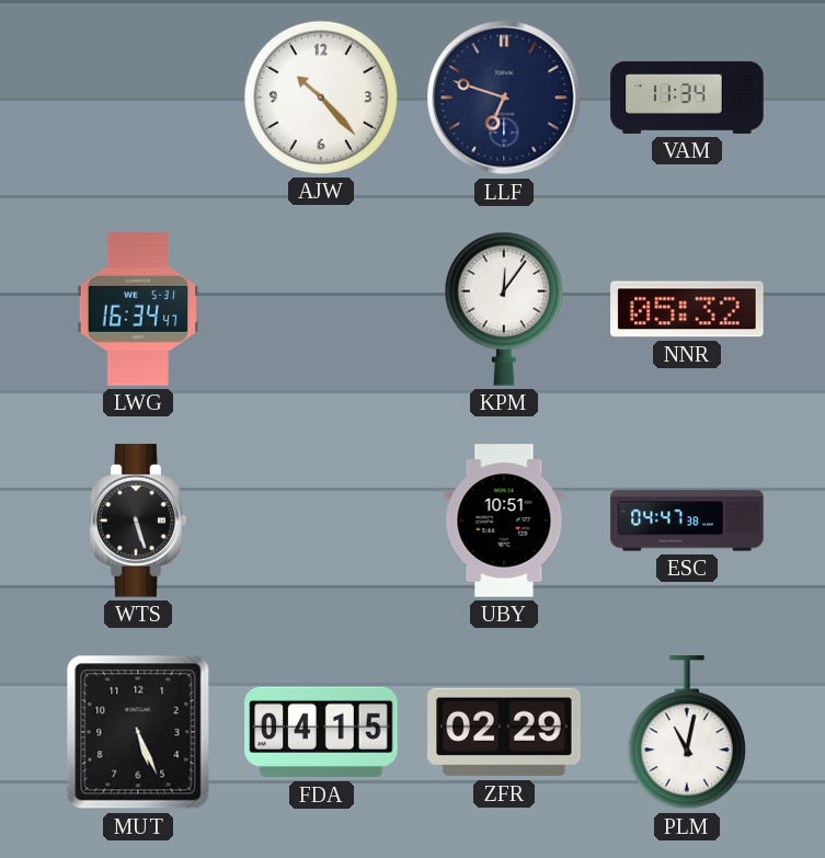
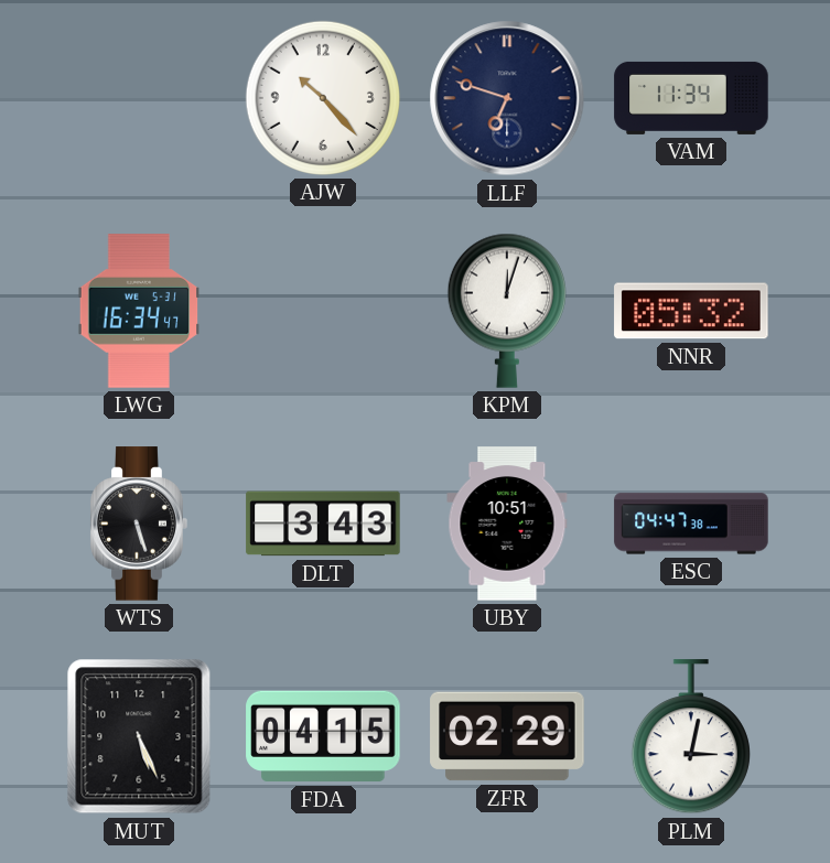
KPM: 12:06 -> 12:03 (507, 311)
DLT: none -> 3:43 (323, 524)
PLM: 11:02 -> 3:02 (691, 737)
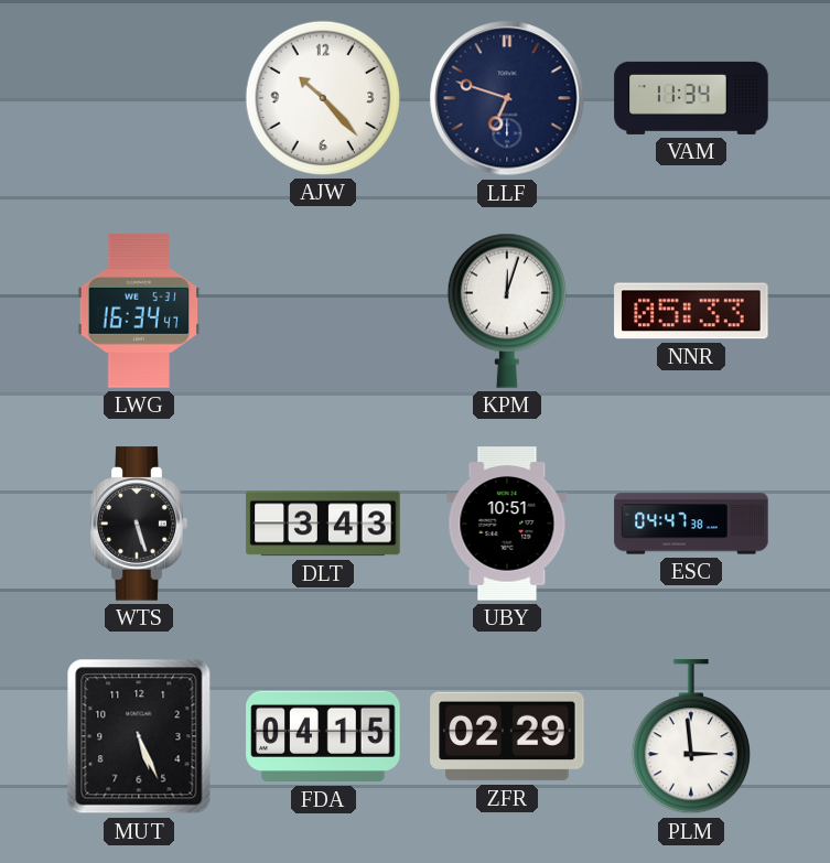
NNR: 05:32 -> 05:33 (691, 311)
PLM: 3:02 -> 2:59 (691, 737)
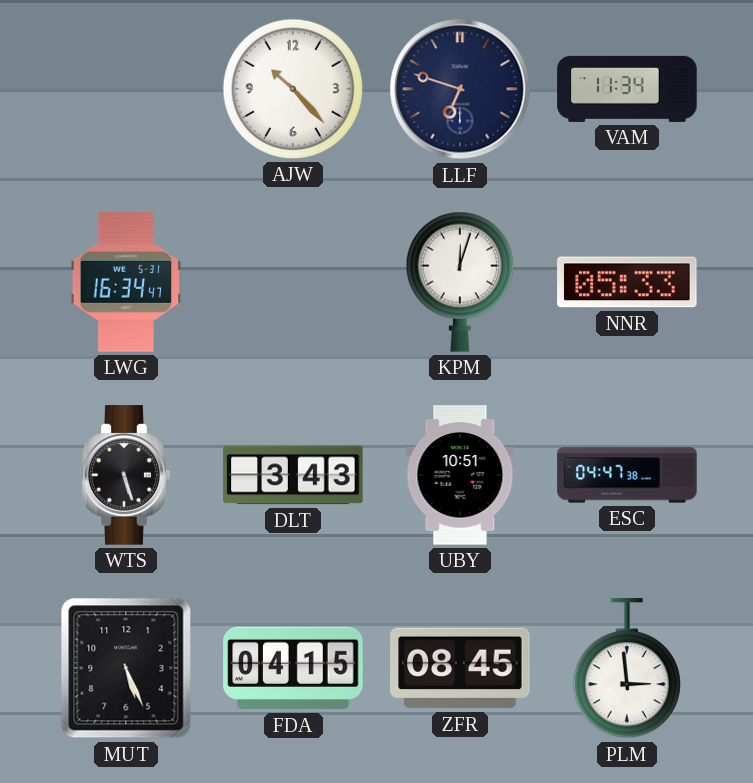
ZFR: 02:29 -> 08:45 (460, 668)
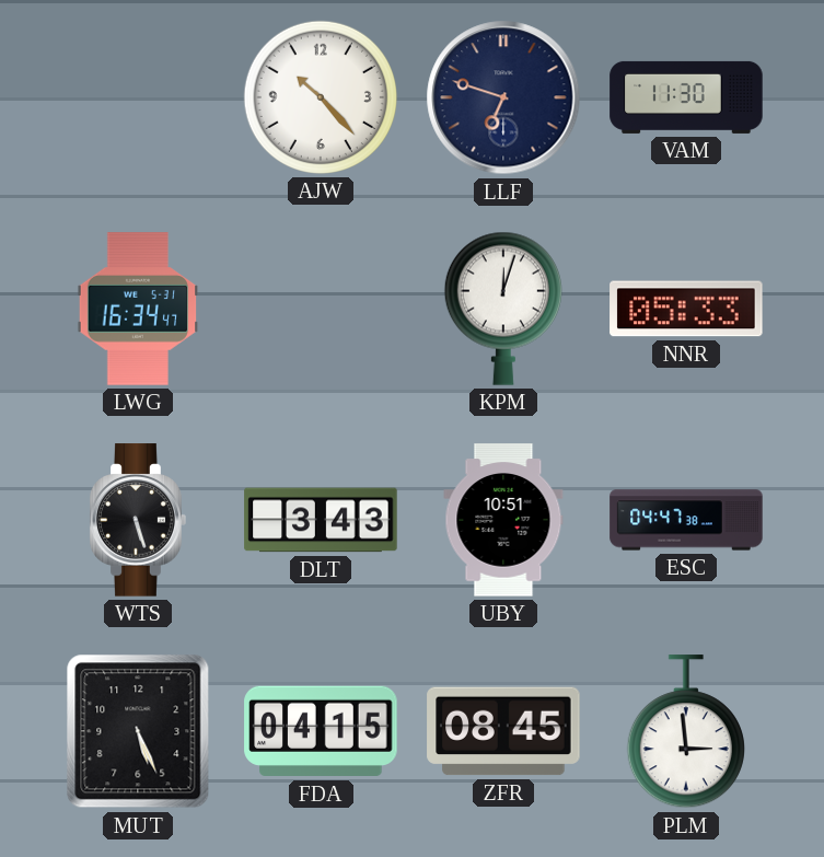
VAM: 11:34 -> 11:30 (686, 97)
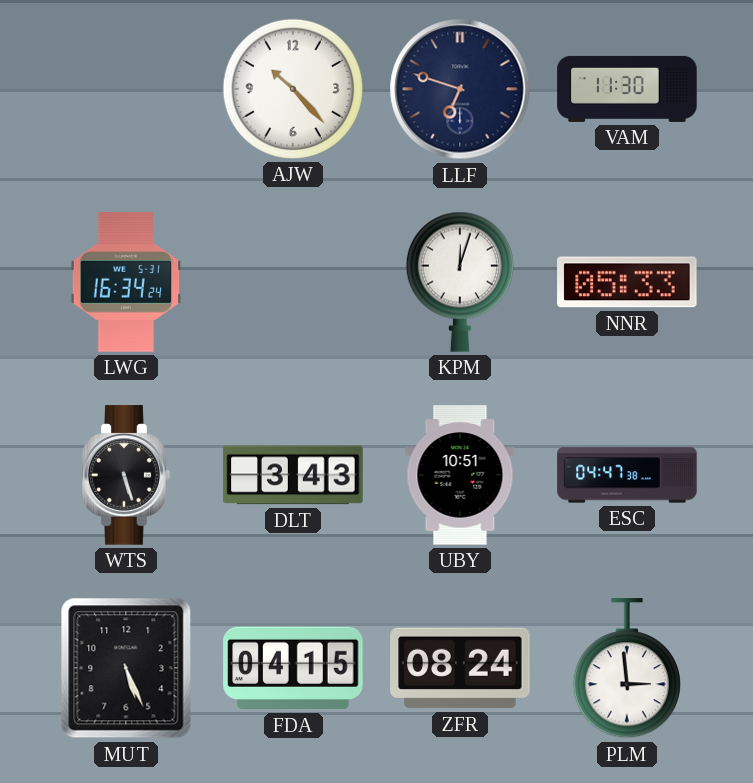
LWG: 16:34:47 -> 16:34:24 (126, 282)
ZFR: 08:45 -> 08:24 (460, 668)
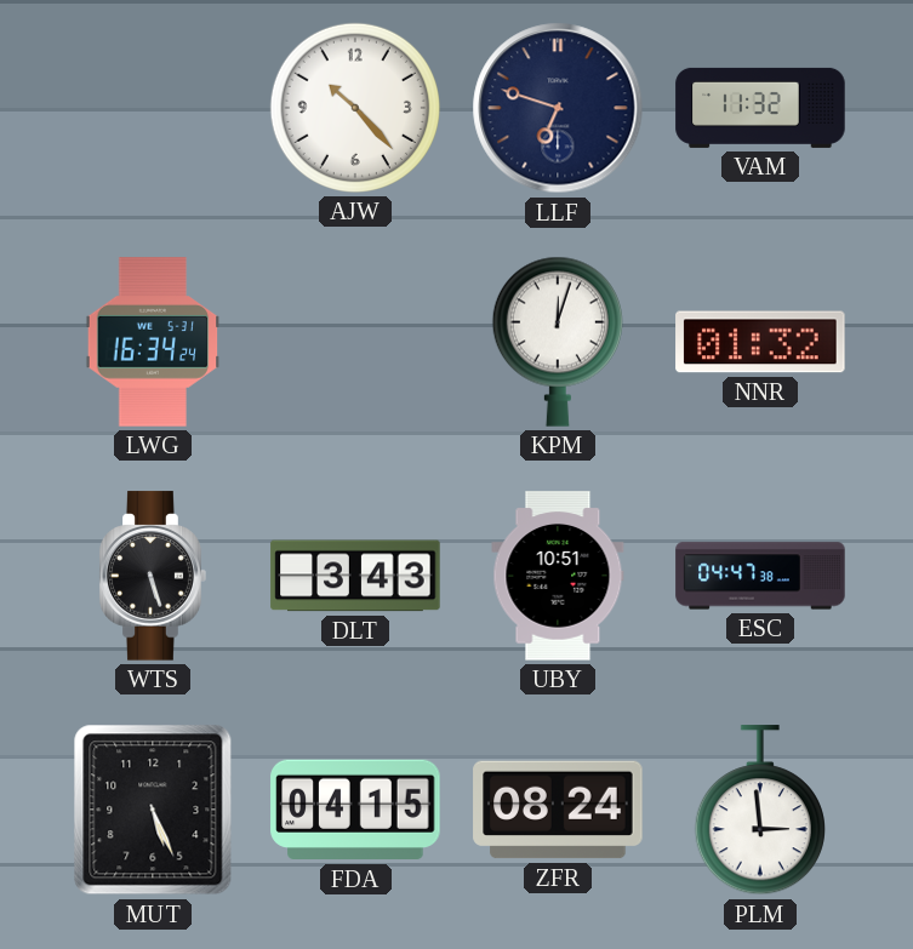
VAM: 11:30 -> 11:32 (760, 108)
NNR: 05:33 -> 01:32 (760, 342)
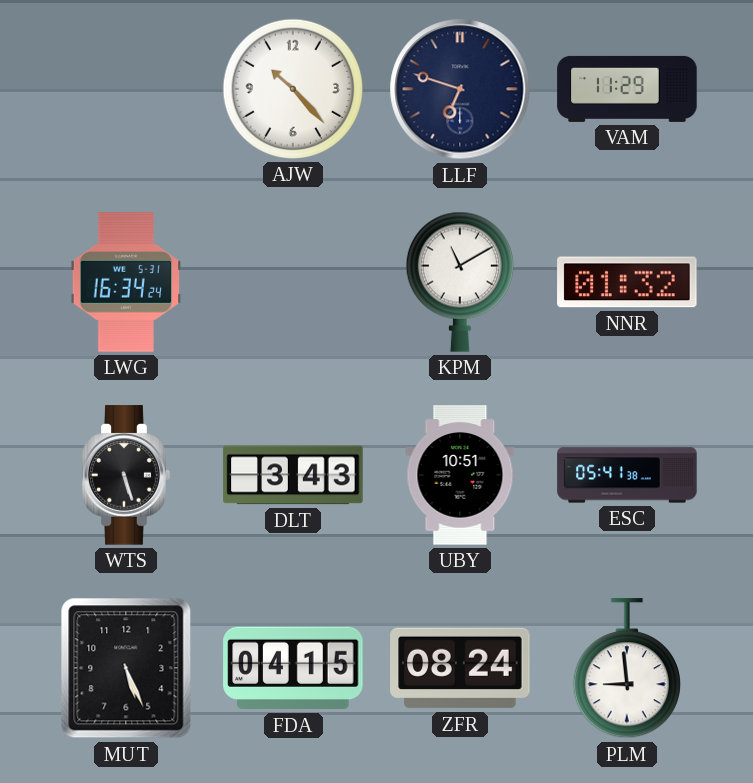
VAM: 11:32 -> 11:29 (627, 89)
KPM: 12:03 -> 11:10 (460, 282)
ESC: 04:47 -> 05:41 (627, 475)
PLM: 2:59 -> 8:59 (627, 669)
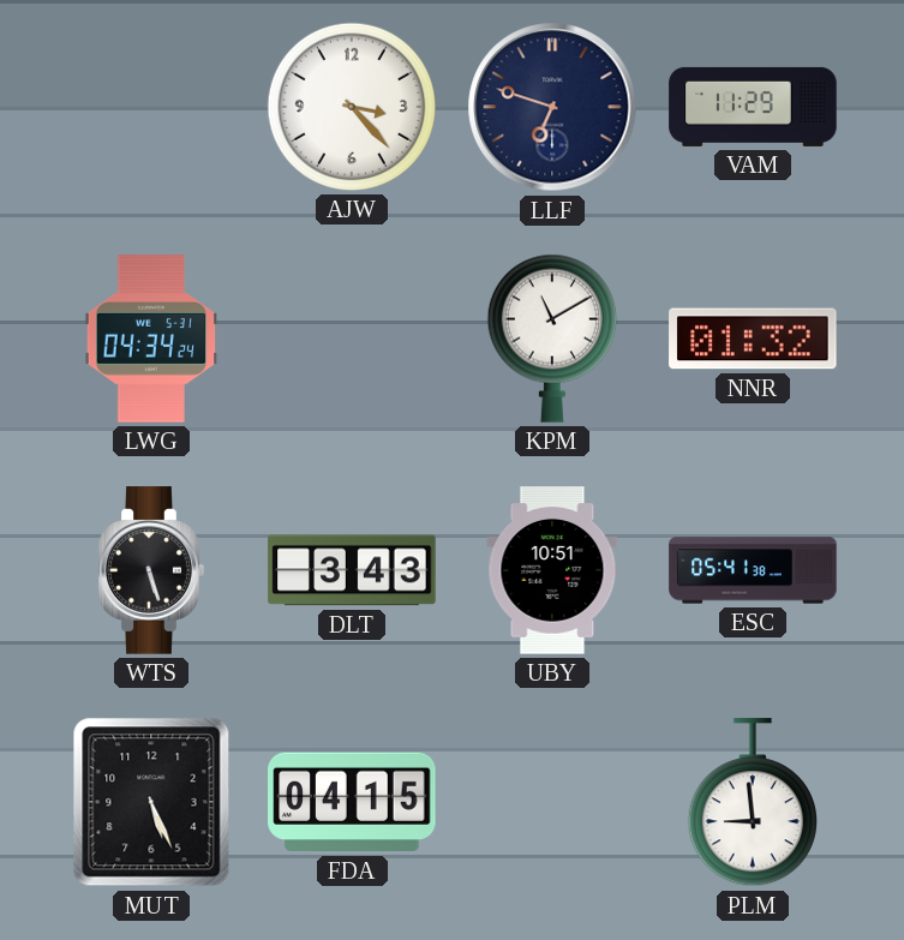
AJW: 10:23 -> 3:23 (352, 107)
LWG: 16:34 -> 04:34 (151, 339)
ZFR: 08:24 -> none (460, 668)
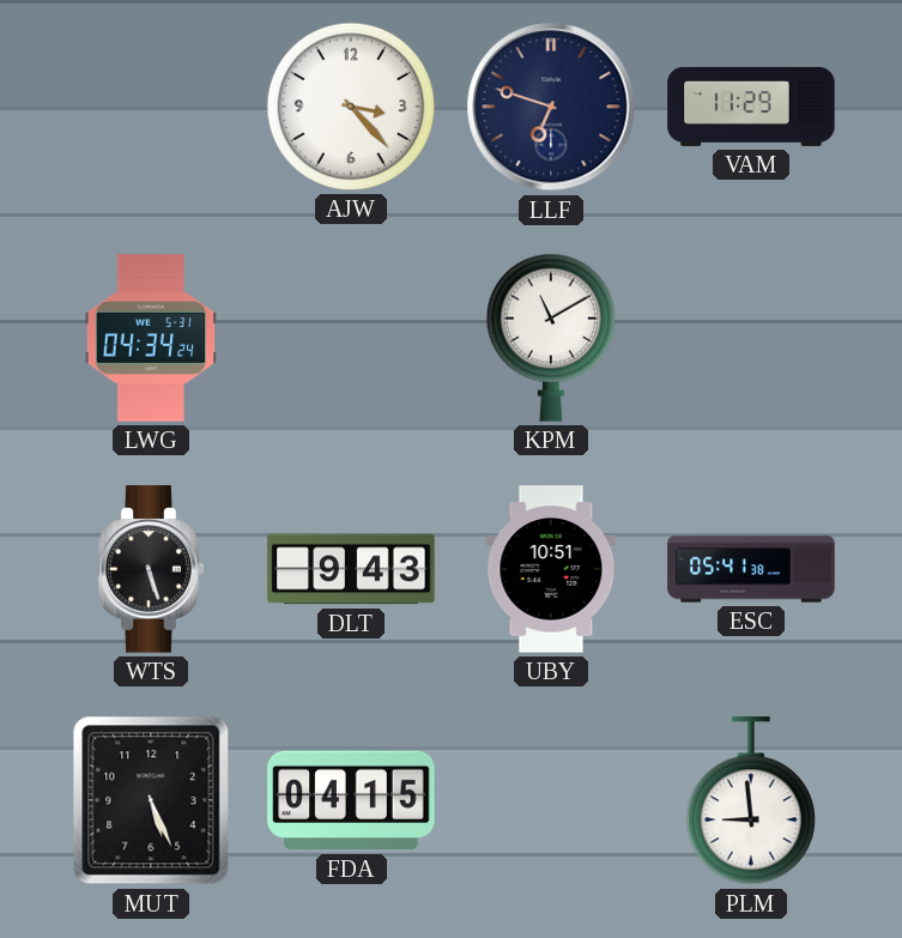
NNR: 01:32 -> none (753, 339)
DLT: 3:43 -> 9:43 (351, 569)
